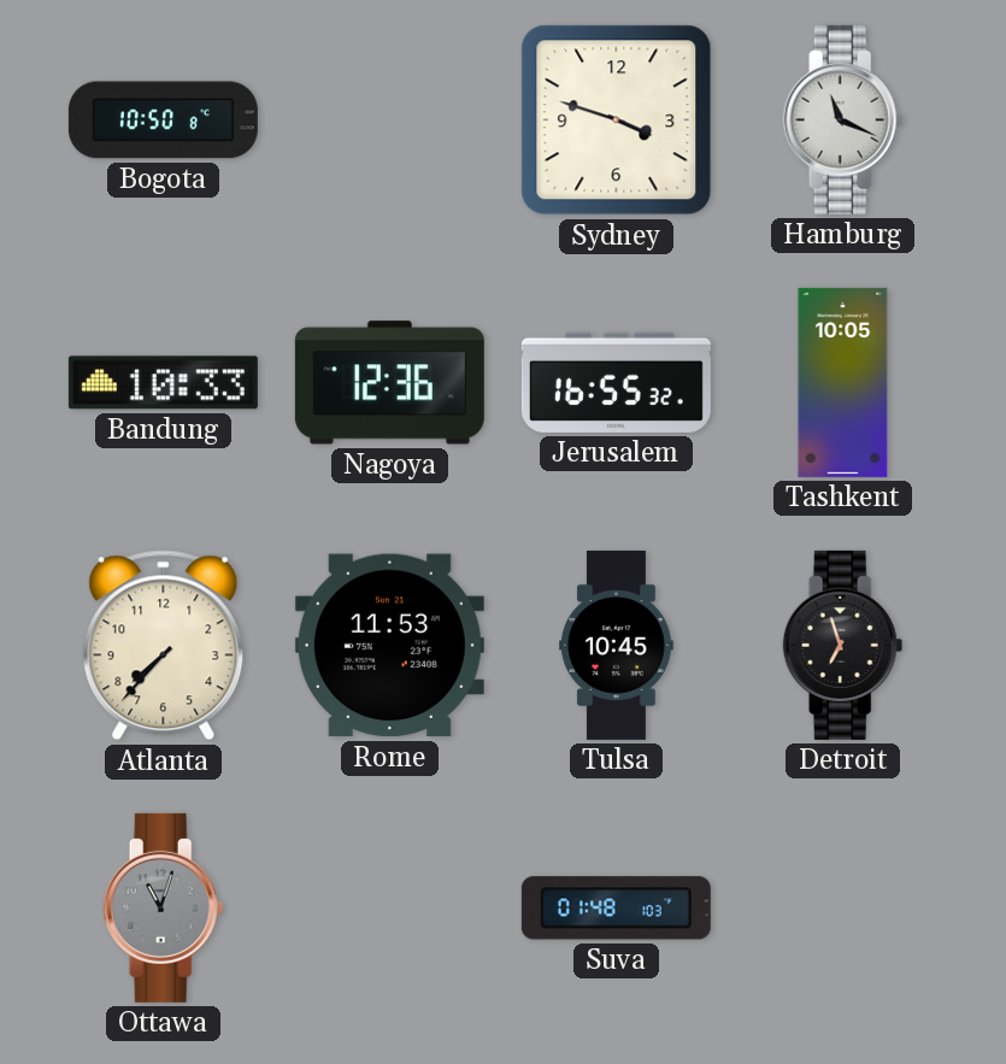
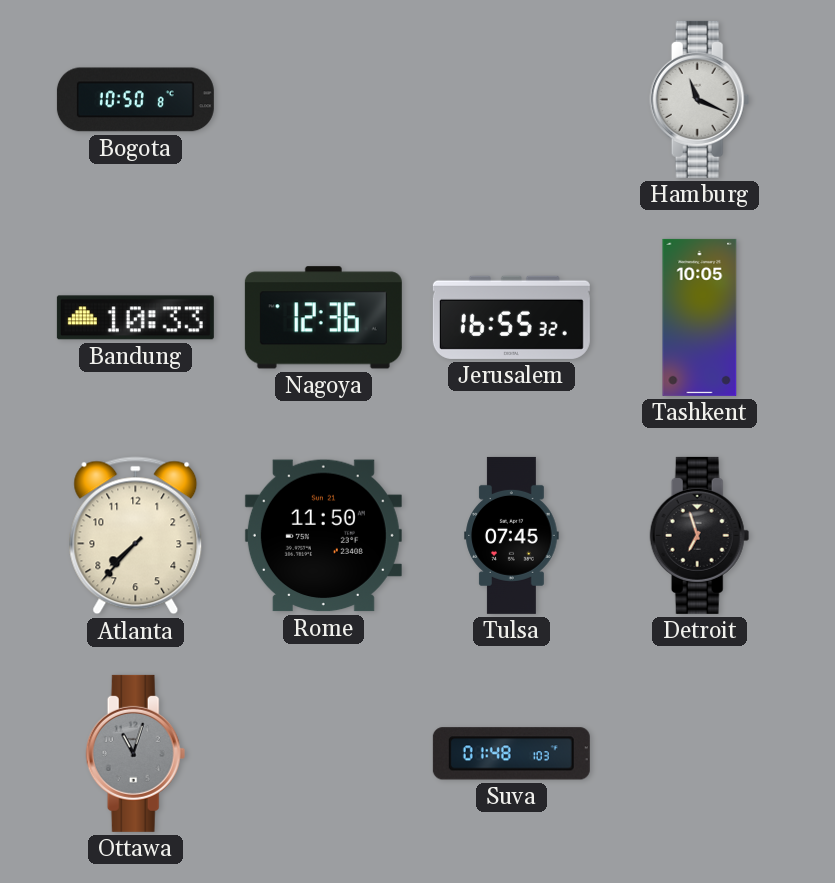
Sydney: 3:48 -> none (617, 120)
Rome: 11:53 -> 11:50 (323, 536)
Tulsa: 10:45 -> 07:45 (512, 535)
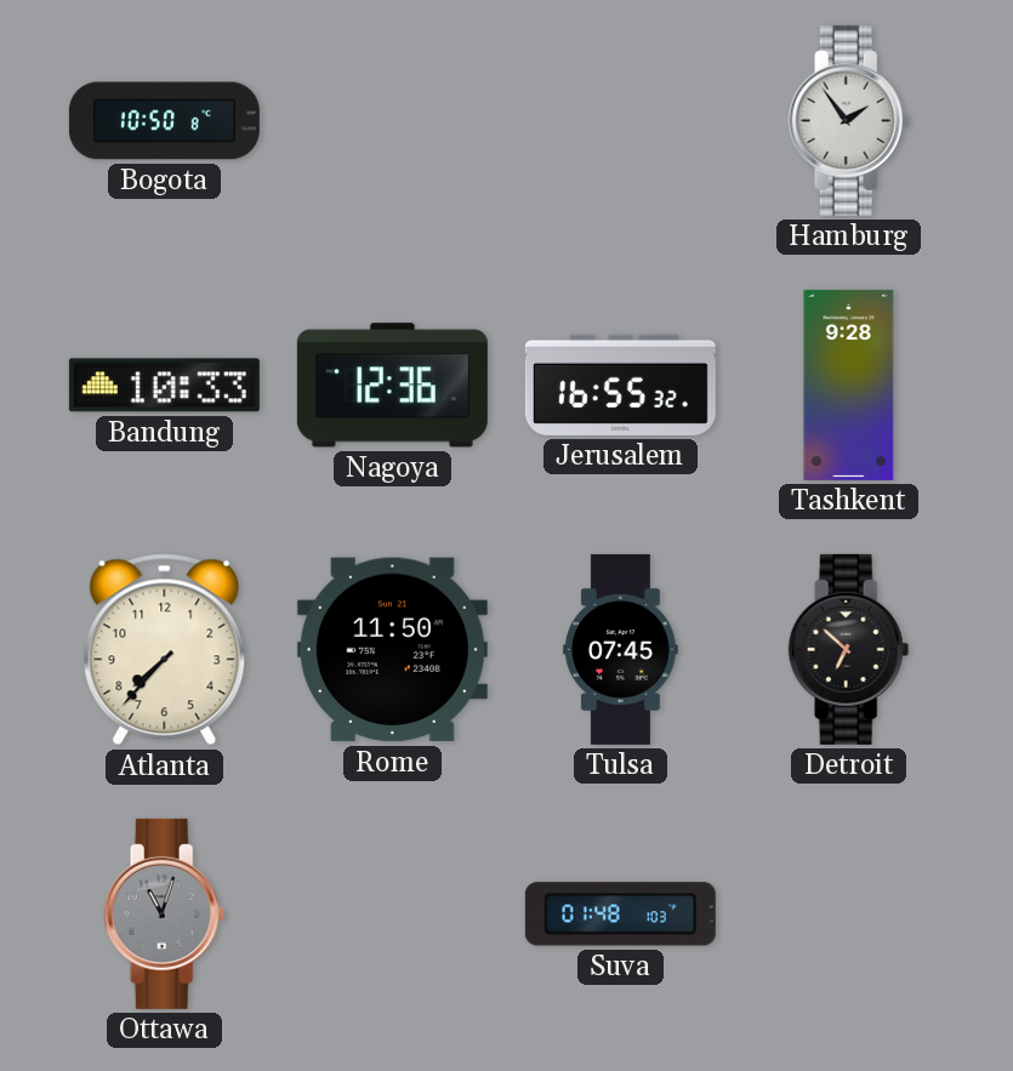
Hamburg: 11:19 -> 1:54 (849, 120)
Tashkent: 10:05 -> 9:28 (849, 384)
Detroit: 6:57 -> 6:52 (849, 649)
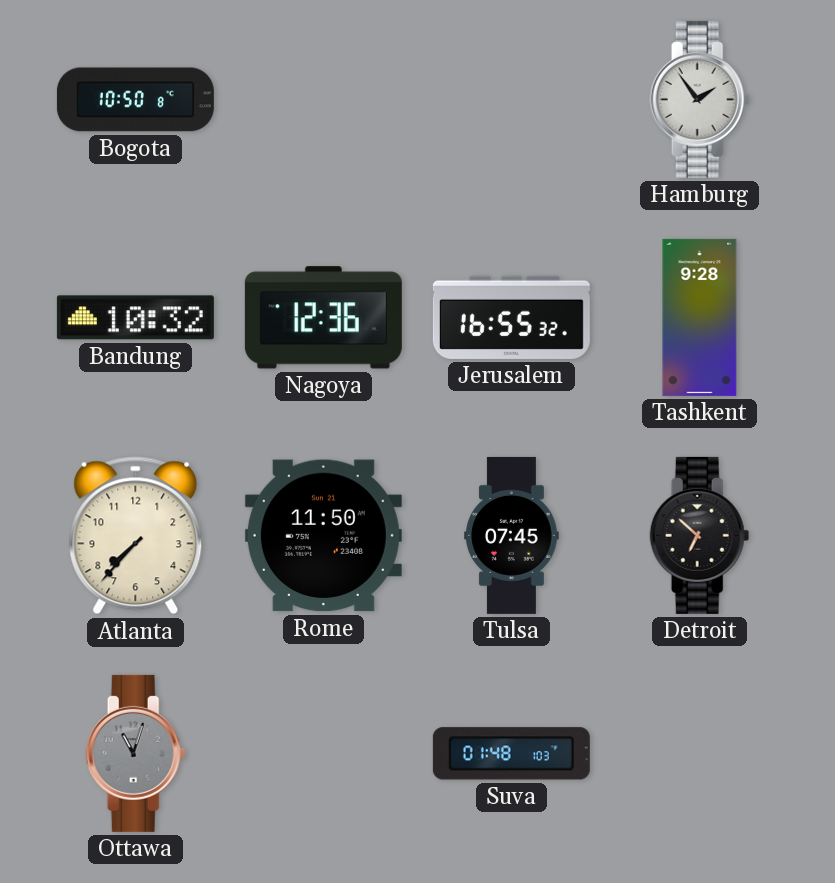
Bandung: 10:33 -> 10:32 (135, 318)
